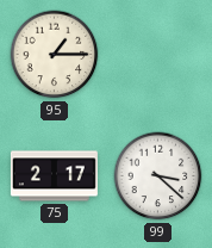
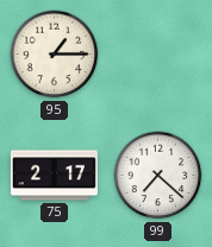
99: 3:22 -> 7:22 (158, 176)
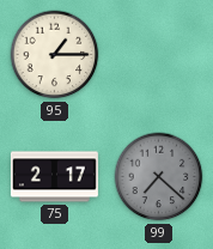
99 dial: white -> grey (159, 177)
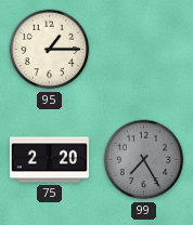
75: 2:17 -> 2:20 (49, 160)
99: 7:22 -> 7:25 (144, 160)
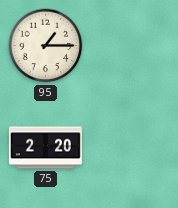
99: 7:25 -> none (144, 160)
